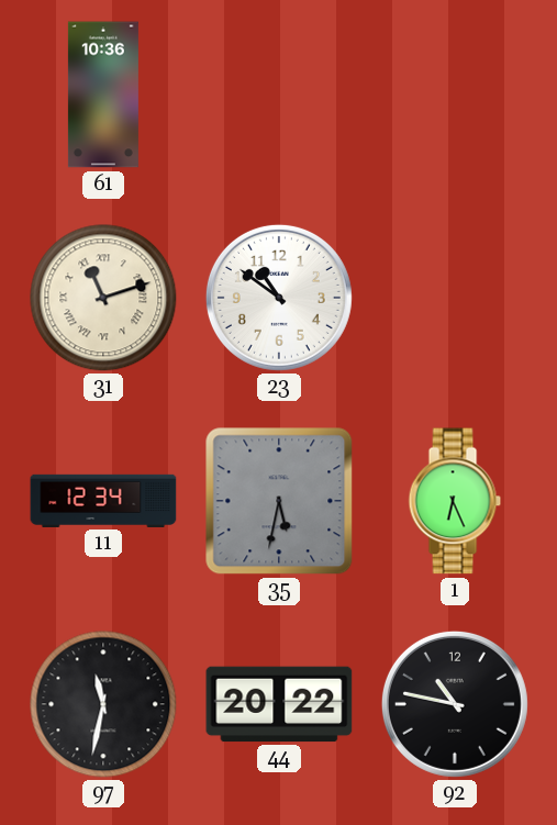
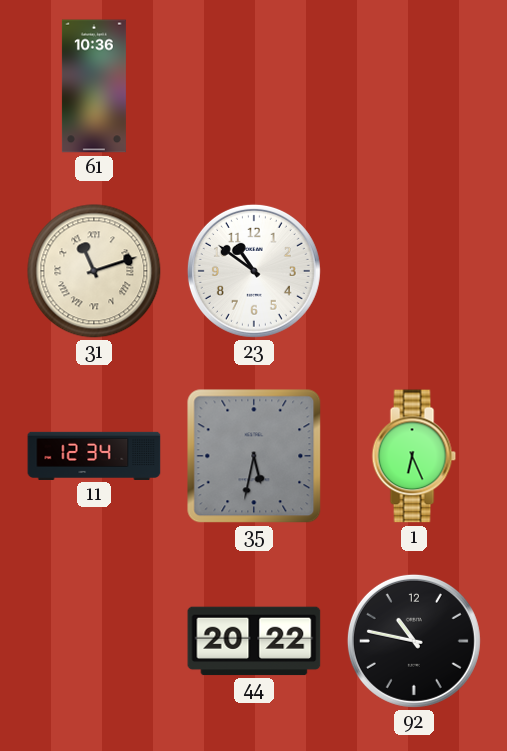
97: 11:32 -> none (103, 704)
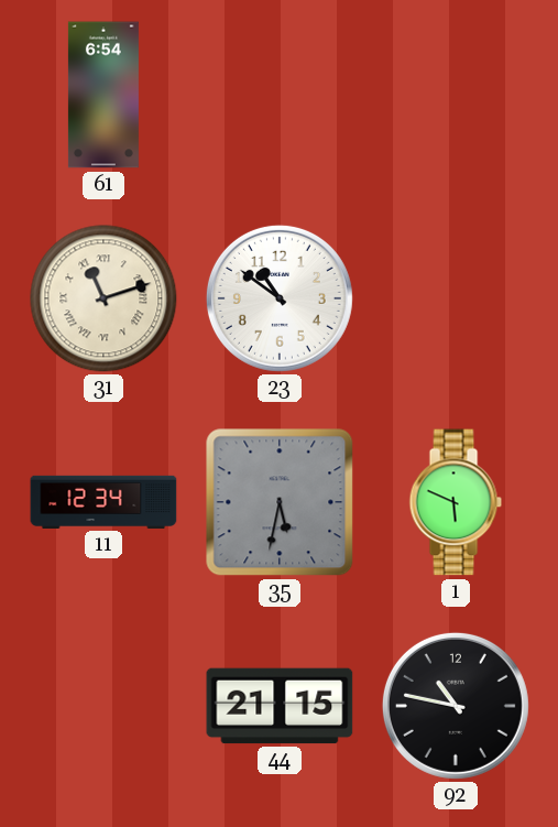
61: 10:36 -> 6:54 (103, 95)
1: 6:26 -> 5:49 (456, 502)
44: 20:22 -> 21:15 (280, 706)
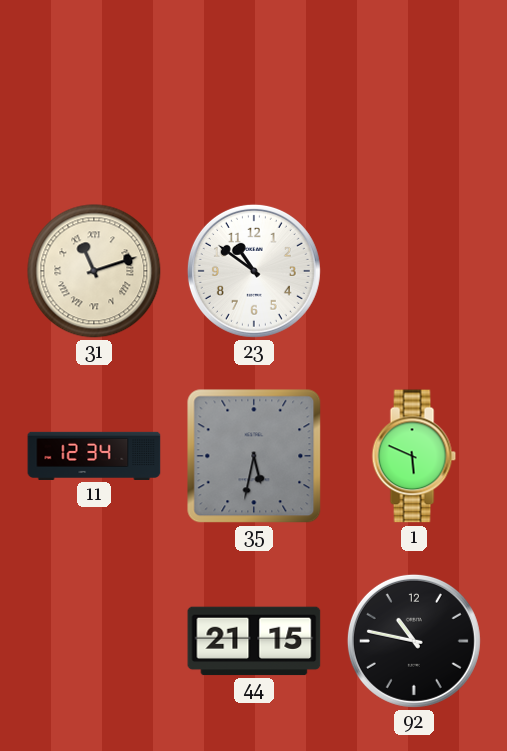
61: 6:54 -> none (103, 95)
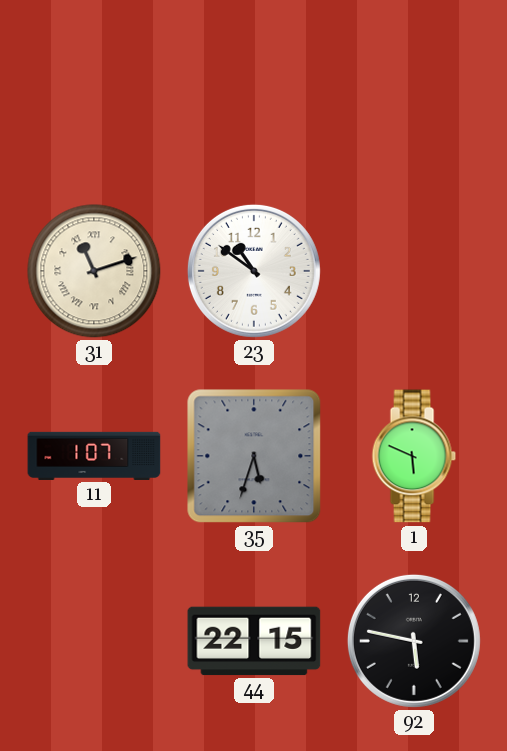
11: 12:34 -> 1:07 (94, 456)
35: 5:32 -> 5:33 (254, 456)
44: 21:15 -> 22:15 (254, 641)
92: 10:47 -> 5:47 (414, 641)
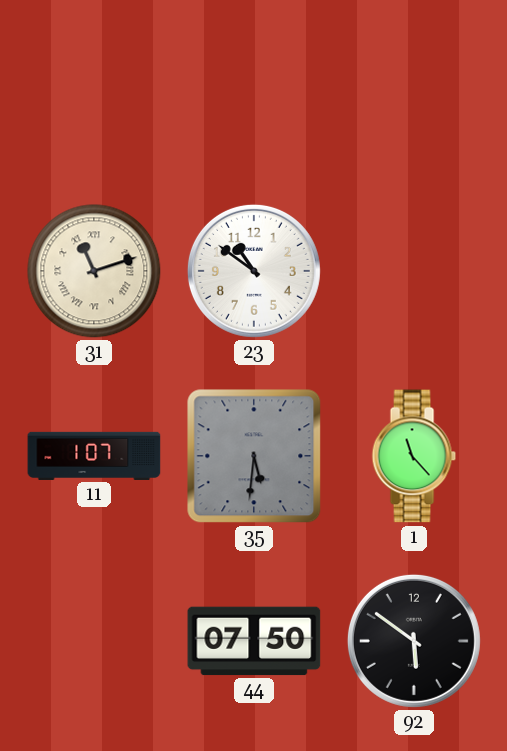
35: 5:33 -> 5:31 (254, 456)
1: 5:49 -> 11:23 (414, 456)
44: 22:15 -> 07:50 (254, 641)
92: 5:47 -> 5:51 (414, 641)
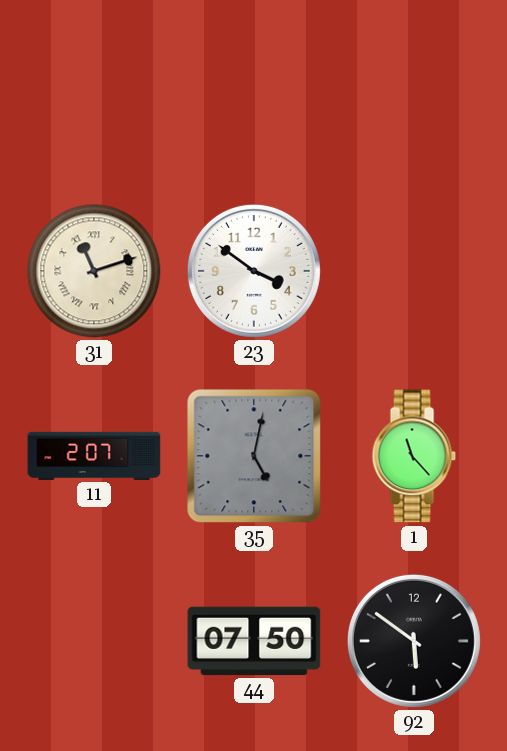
23: 10:51 -> 3:51 (254, 271)
11: 1:07 -> 2:07 (94, 456)
35: 5:31 -> 5:02 (254, 456)
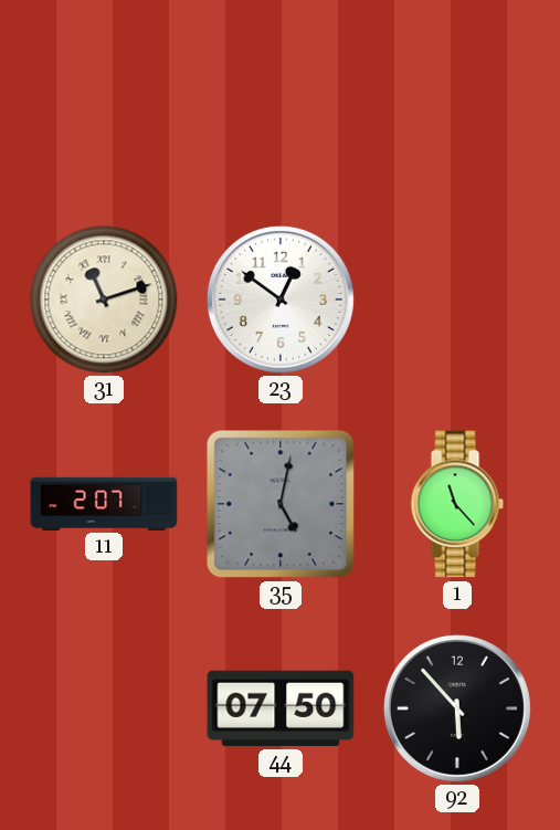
23: 3:51 -> 12:51 (281, 300)
92: 5:51 -> 5:53 (457, 708)
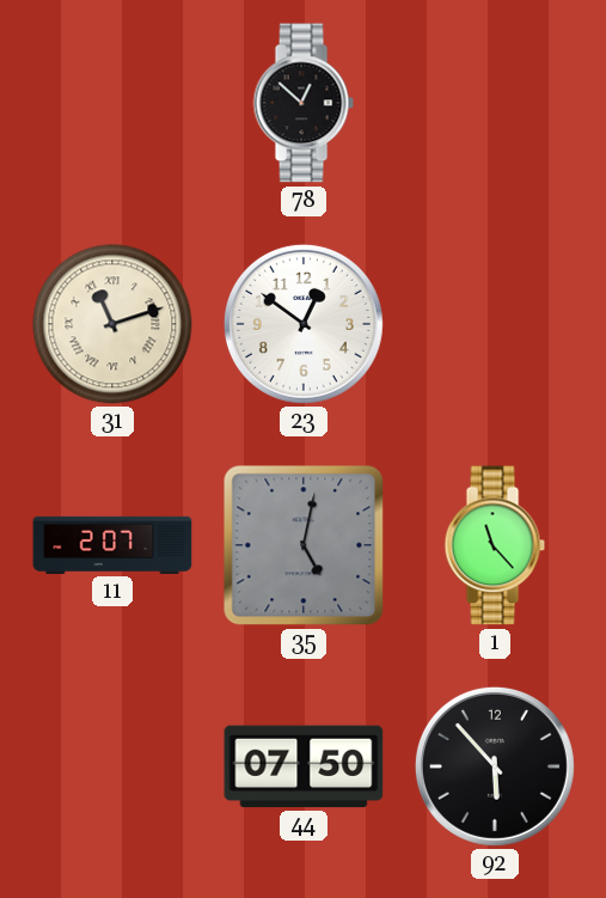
78: none -> 12:52 (304, 103)
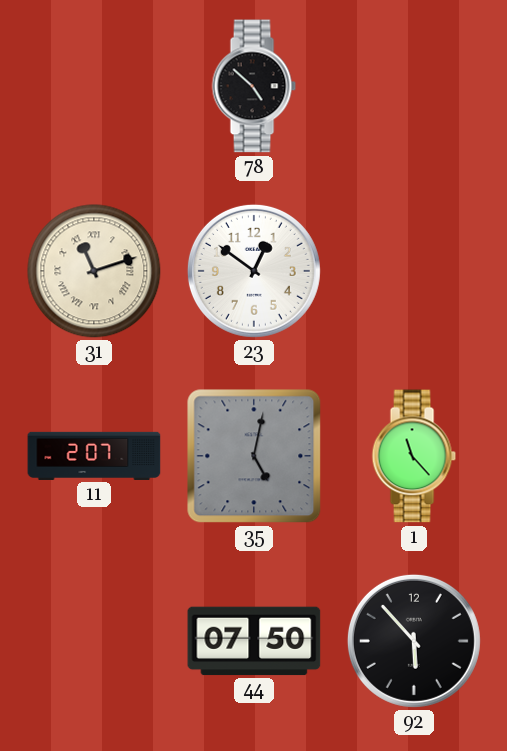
78: 12:52 -> 4:52 (254, 86)
